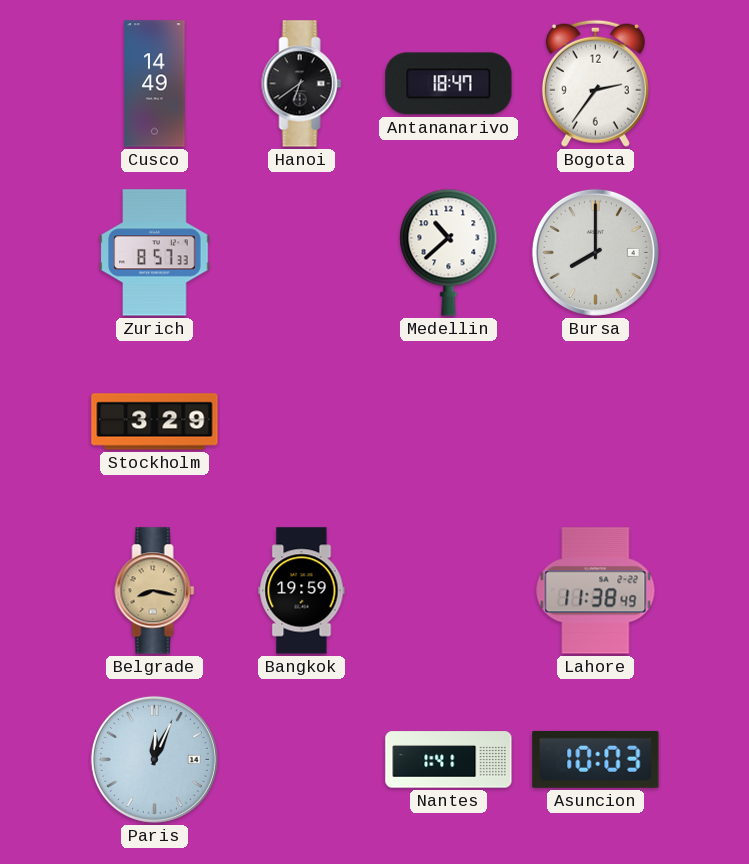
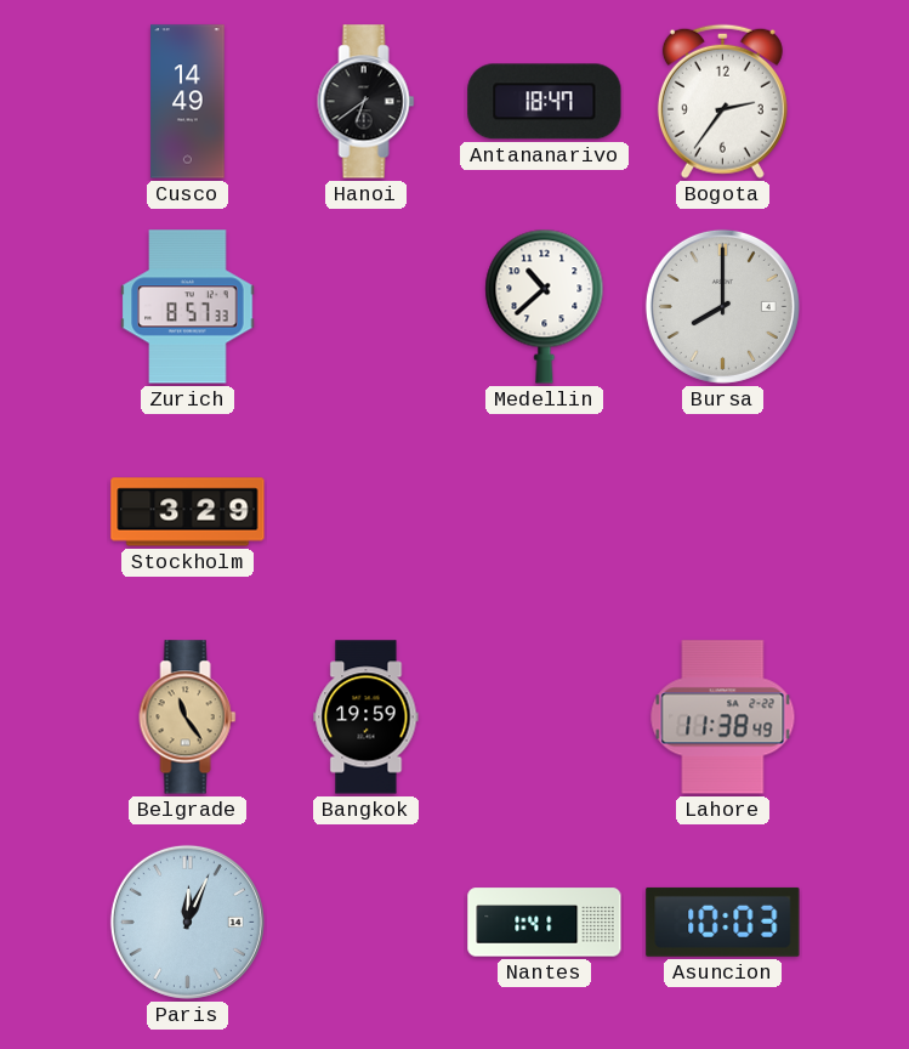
Belgrade: 8:17 -> 11:24 (188, 718)
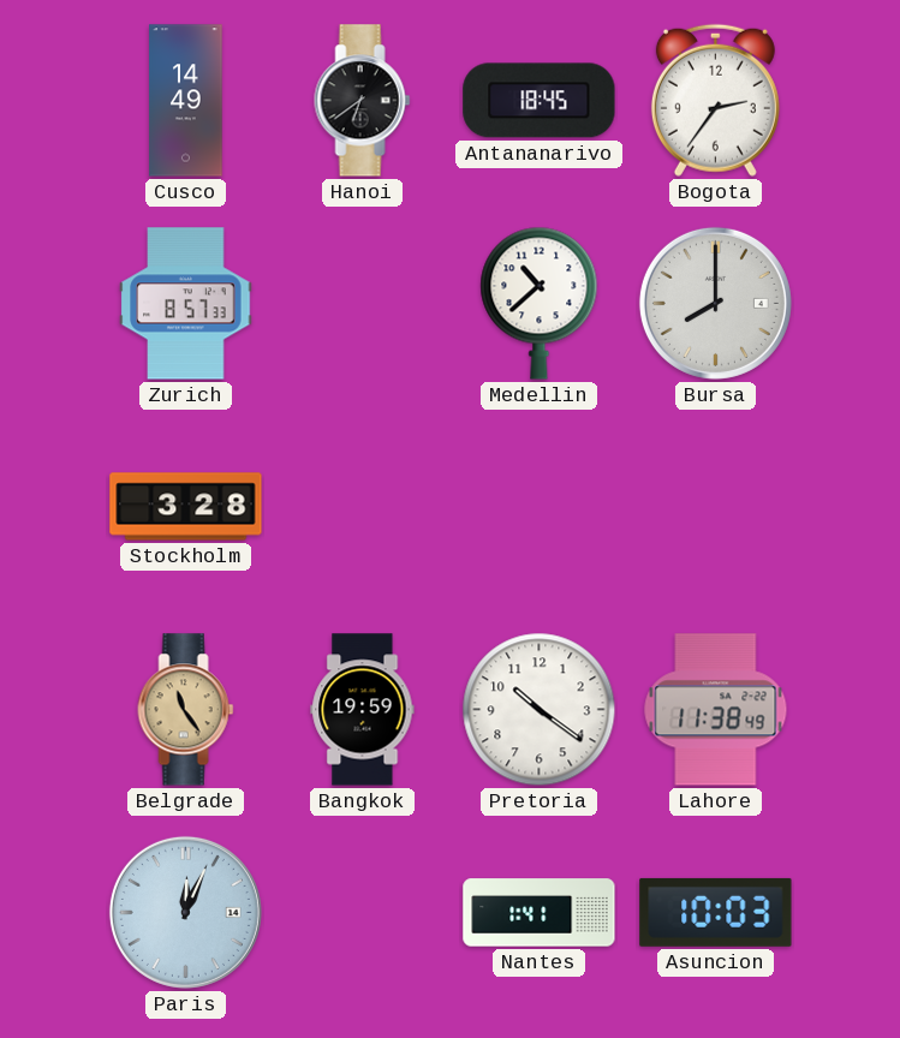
Antananarivo: 18:47 -> 18:45 (540, 101)
Stockholm: 3:29 -> 3:28 (186, 507)
Pretoria: none -> 10:21 (540, 710)
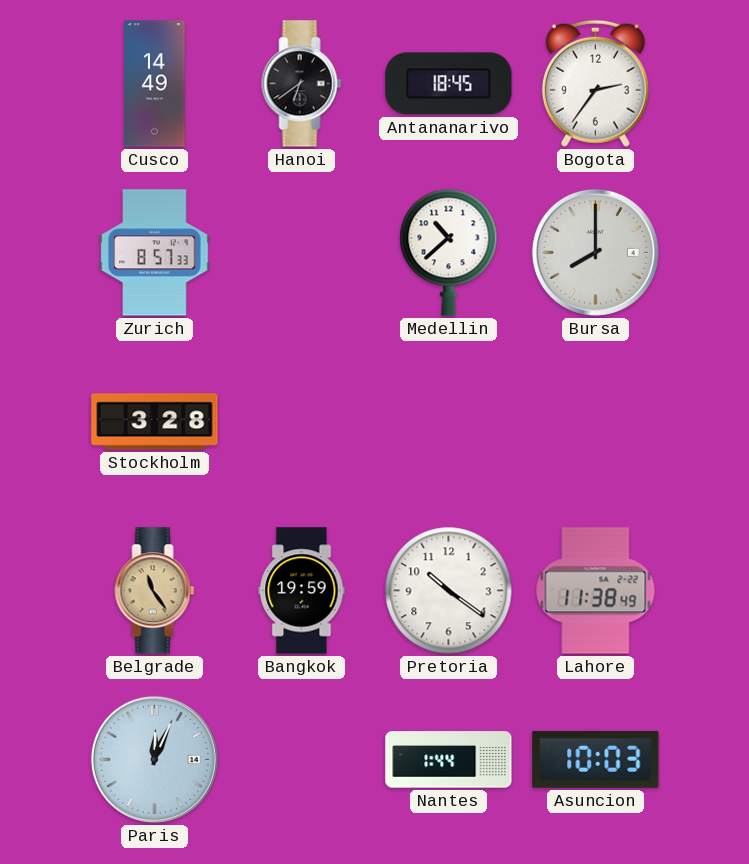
Nantes: 1:41 -> 1:44 (449, 760)
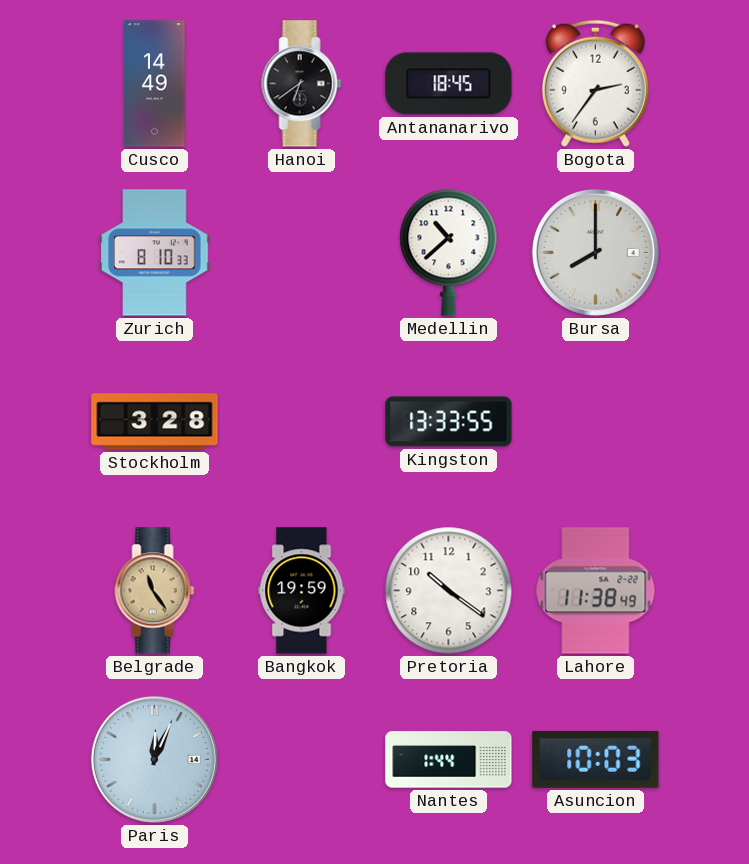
Zurich: 8:57 -> 8:10 (155, 253)
Kingston: none -> 13:33 (449, 422)
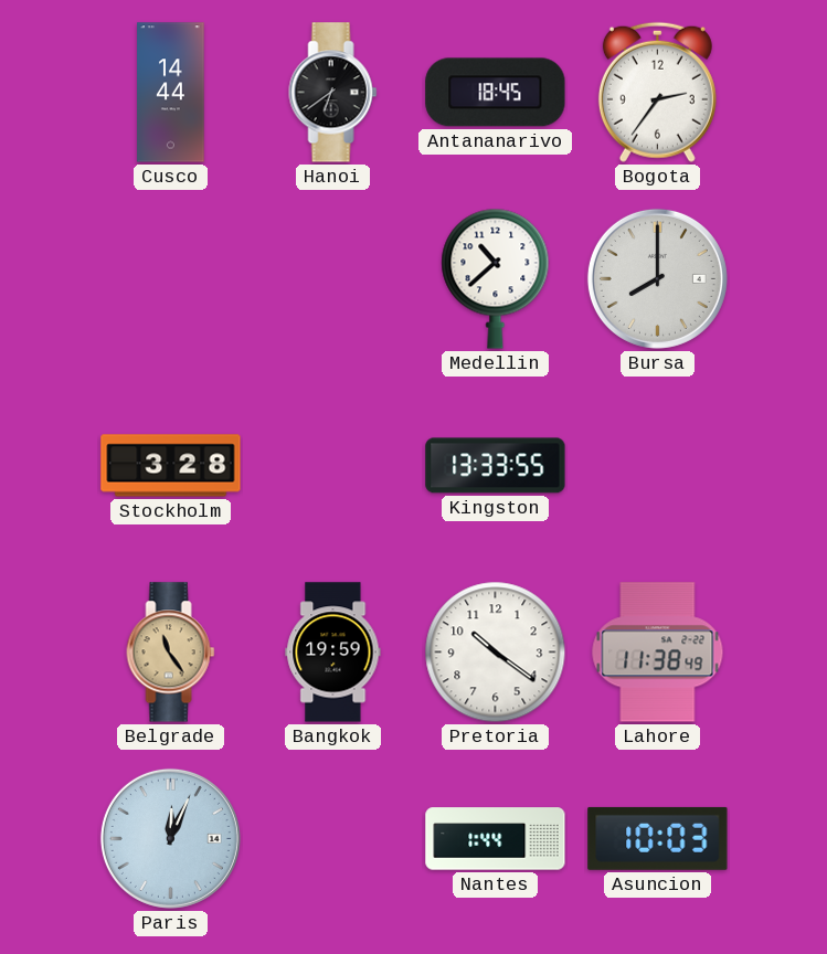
Cusco: 14:49 -> 14:44 (171, 93)
Zurich: 8:10 -> none (155, 253)
